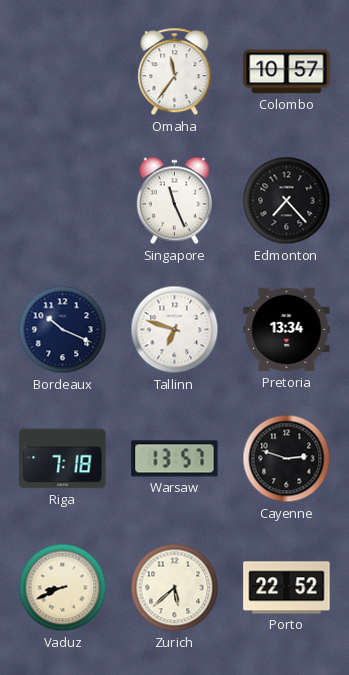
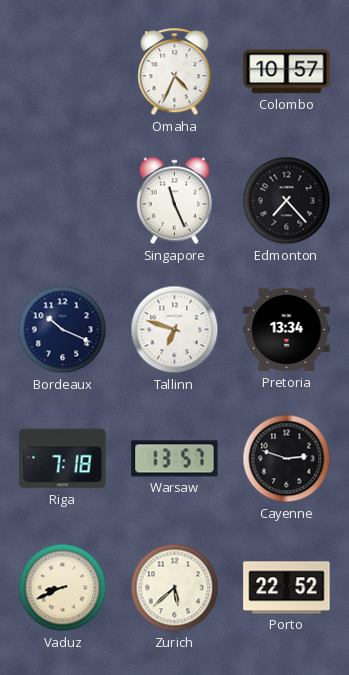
Omaha: 11:36 -> 4:34 (175, 72)
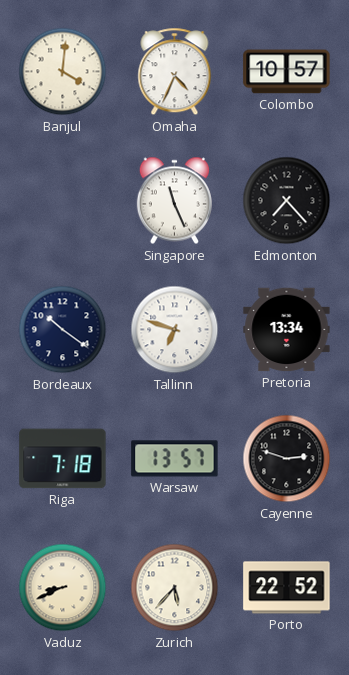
Banjul: none -> 4:01 (63, 72)
Bordeaux: 10:19 -> 10:21 (63, 330)
Zurich: 5:38 -> 5:37 (175, 588)
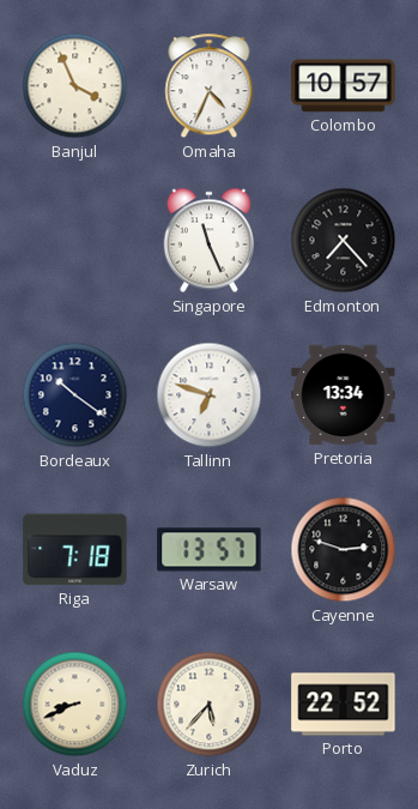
Banjul: 4:01 -> 3:56 (75, 86)
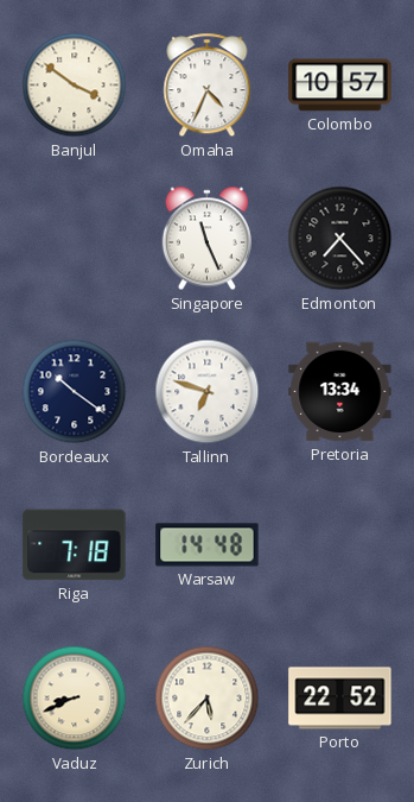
Banjul: 3:56 -> 3:51 (75, 86)
Warsaw: 13:57 -> 14:48 (208, 545)
Cayenne: 2:48 -> none (344, 550)
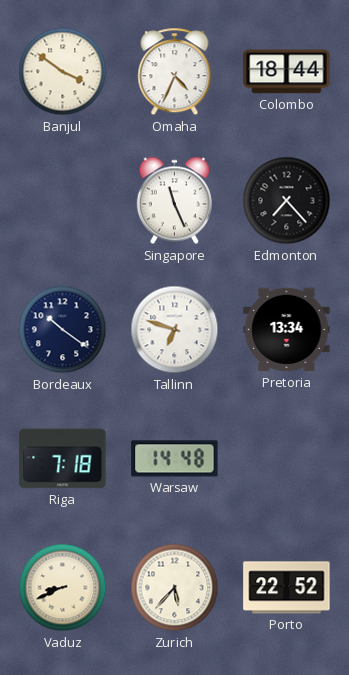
Colombo: 10:57 -> 18:44 (287, 72)
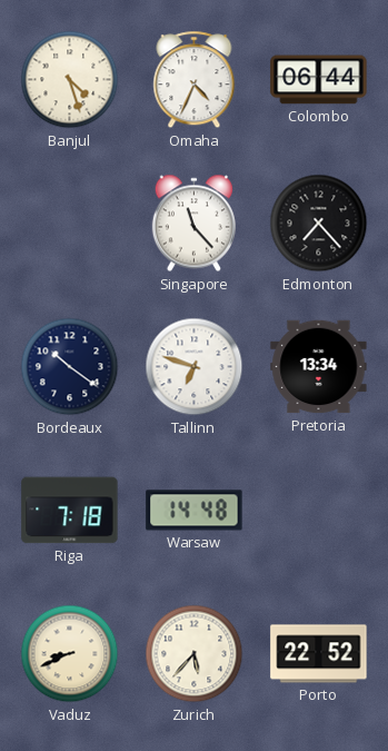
Banjul: 3:51 -> 4:27 (70, 80)
Colombo: 18:44 -> 06:44 (319, 80)
Singapore: 11:26 -> 11:23 (193, 224)
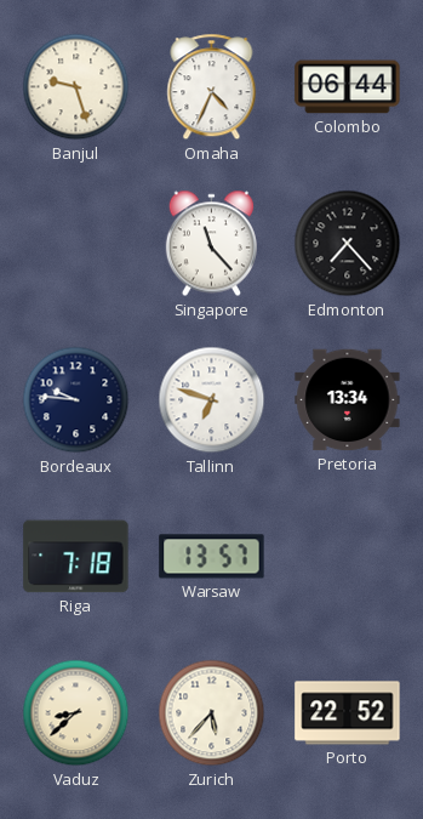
Banjul: 4:27 -> 9:27 (76, 87)
Bordeaux: 10:21 -> 9:46 (76, 400)
Warsaw: 14:48 -> 13:57 (212, 557)
Vaduz: 8:41 -> 8:38 (76, 713)
